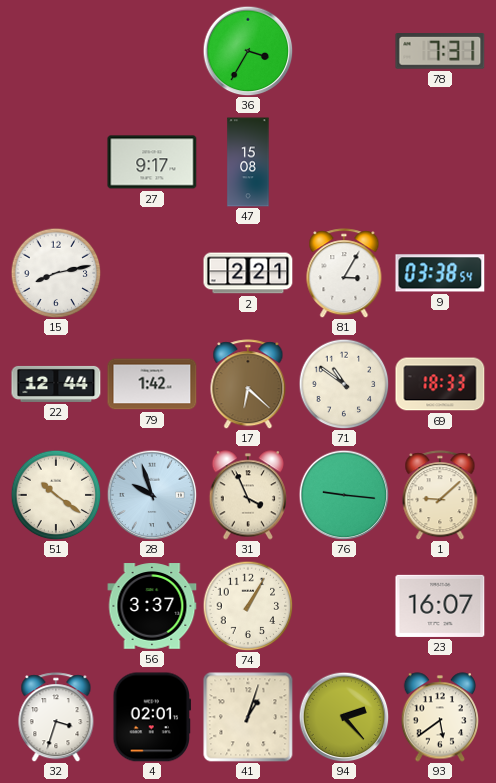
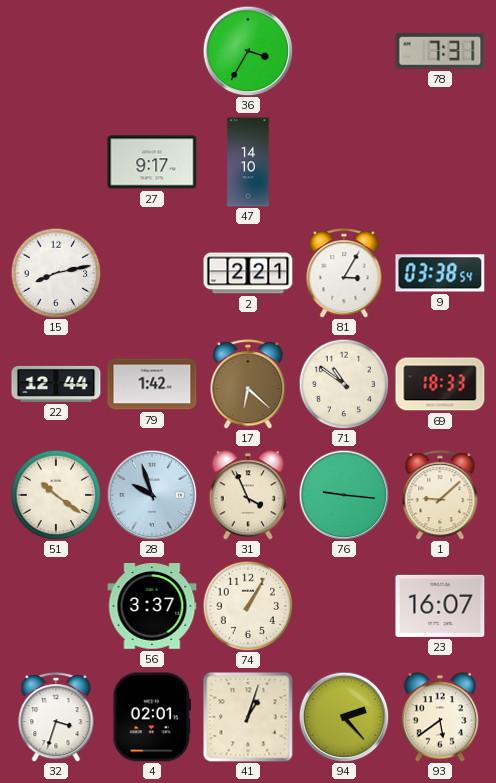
47: 15:08 -> 14:10 (248, 162)
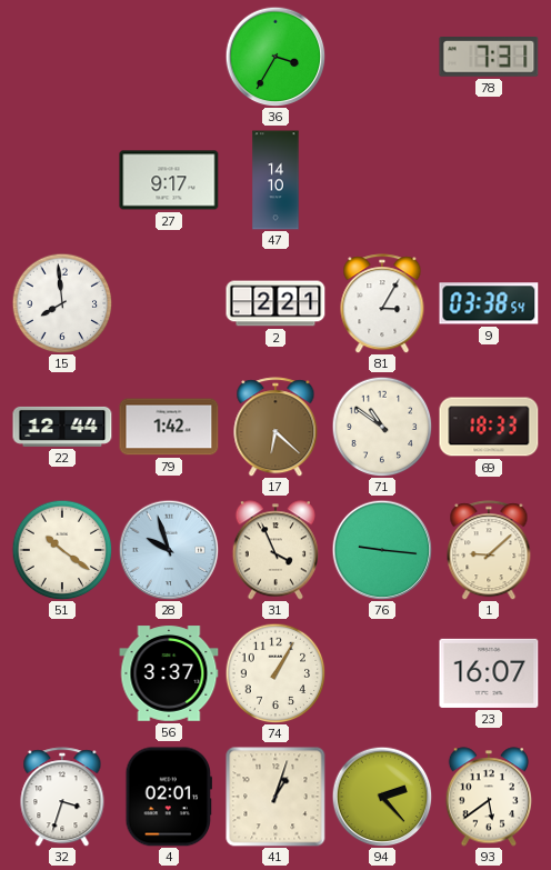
15: 8:13 -> 7:59 (62, 303)
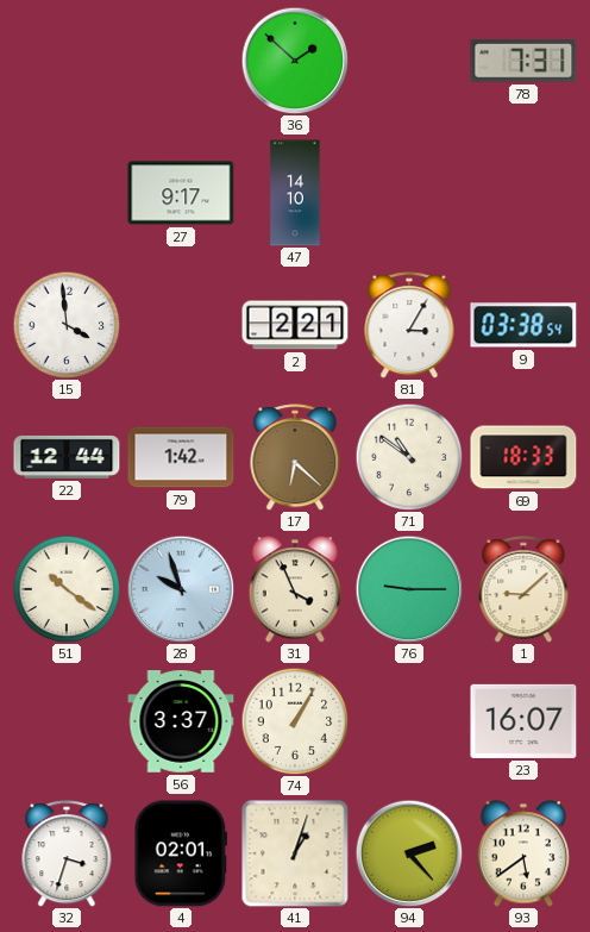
36: 3:35 -> 1:52 (295, 61)
15: 7:59 -> 3:59 (67, 325)
76: 9:16 -> 9:15 (409, 589)
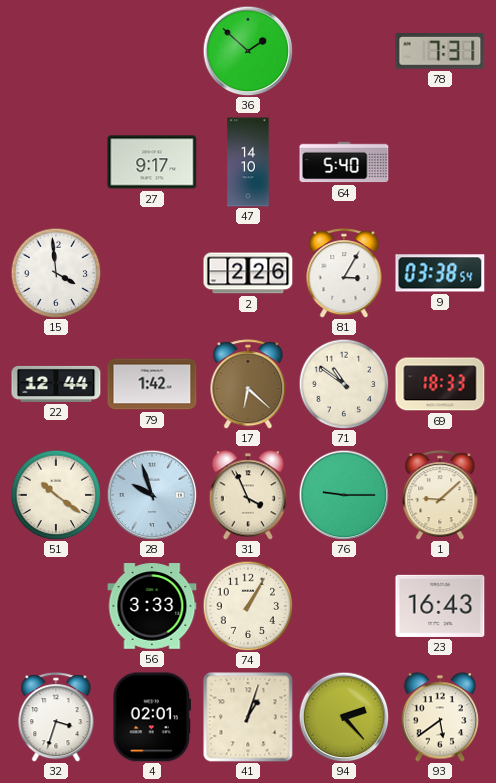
64: none -> 5:40 (344, 162)
2: 2:21 -> 2:26 (248, 273)
56: 3:37 -> 3:33 (152, 606)
23: 16:07 -> 16:43 (440, 606)
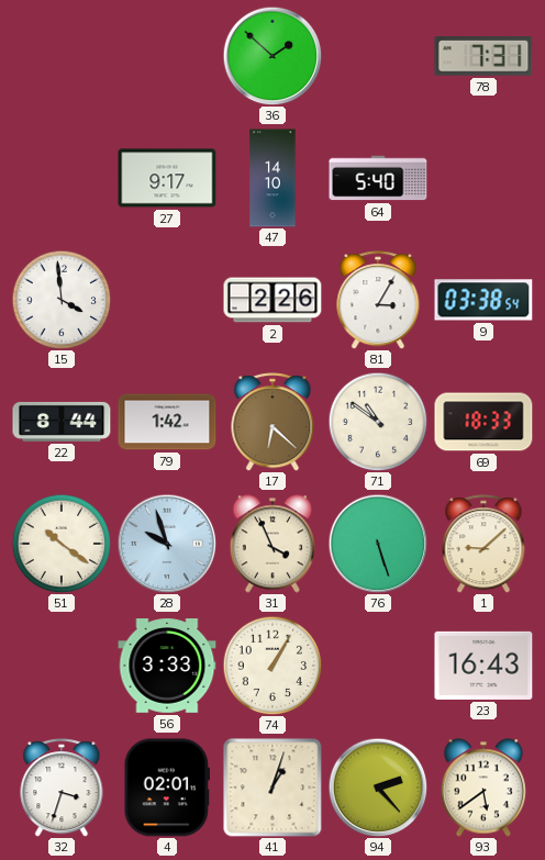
22: 12:44 -> 8:44 (62, 422)
76: 9:15 -> 5:27 (378, 544)
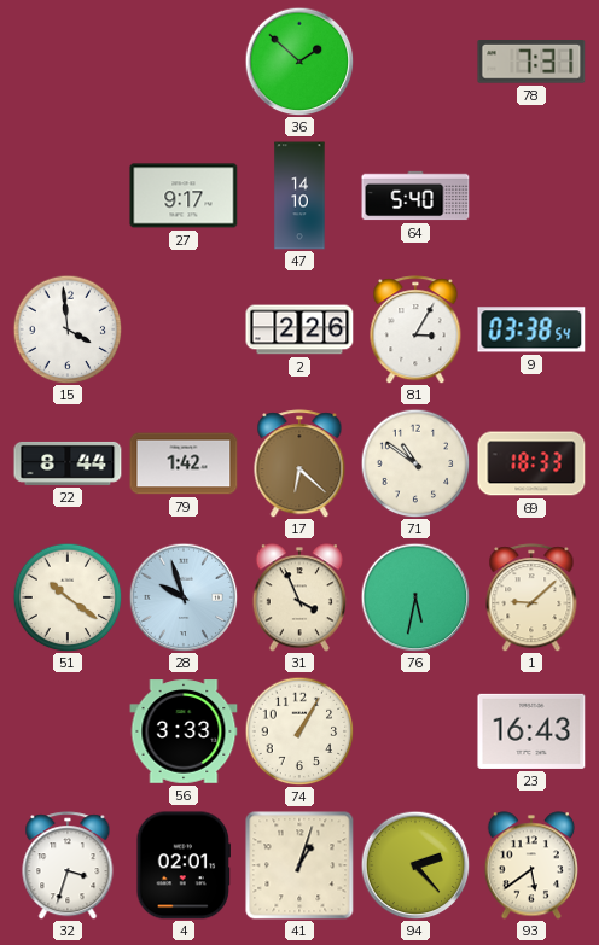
76: 5:27 -> 5:32 (415, 597)
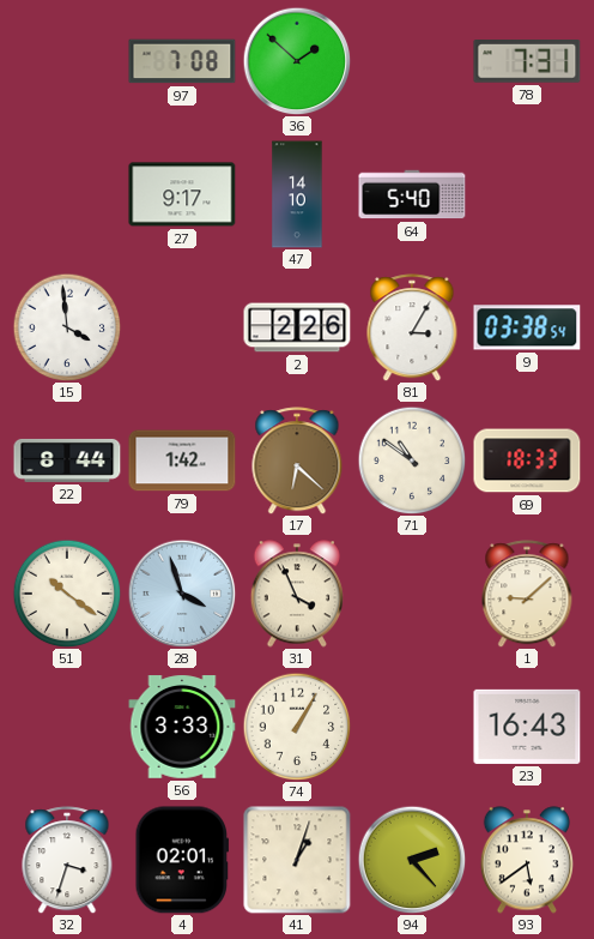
97: none -> 7:08 (182, 61)
28: 9:57 -> 3:57 (182, 594)
76: 5:32 -> none (415, 597)
